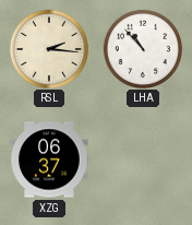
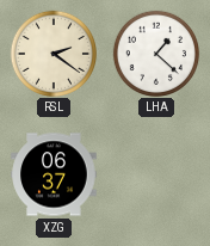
RSL: 2:16 -> 2:21 (52, 53)
LHA: 10:53 -> 1:22 (155, 53)
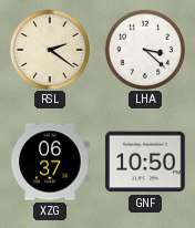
LHA: 1:22 -> 3:22 (144, 49)
GNF: none -> 10:50 (145, 162)
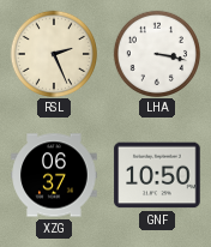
RSL: 2:21 -> 2:26 (53, 53)
LHA: 3:22 -> 3:17 (156, 53)
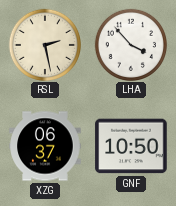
RSL: 2:26 -> 2:28 (44, 44)
LHA: 3:17 -> 3:53 (130, 44)
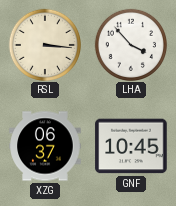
RSL: 2:28 -> 3:16 (44, 44)
GNF: 10:50 -> 10:45 (131, 146)
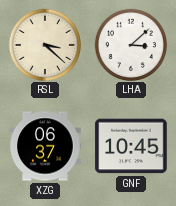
RSL: 3:16 -> 3:22 (44, 44)
LHA: 3:53 -> 3:08 (130, 44)
